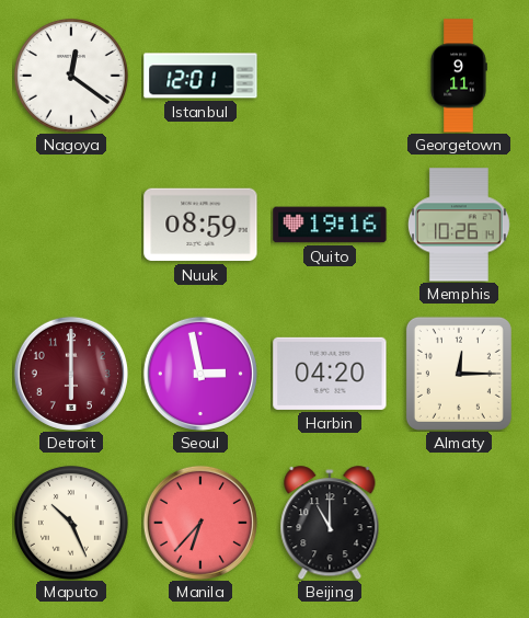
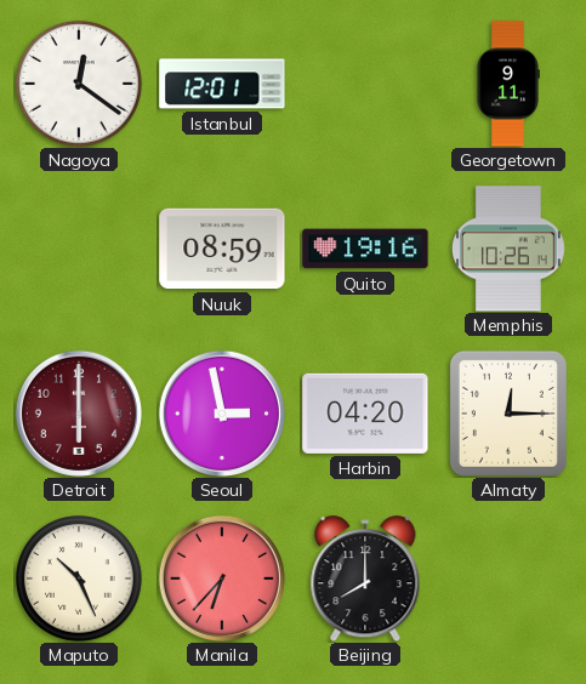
Beijing: 11:00 -> 8:00 (365, 578)
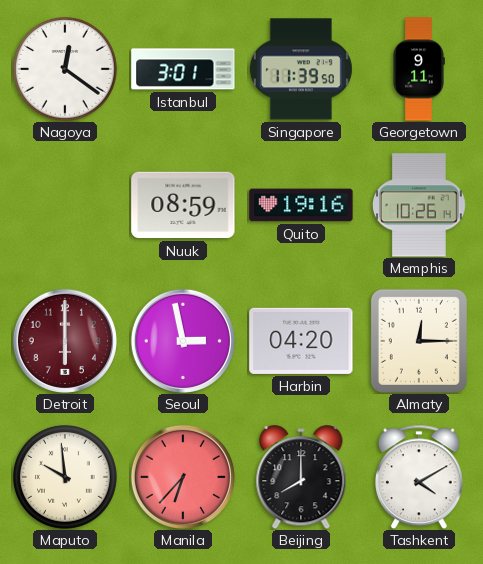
Istanbul: 12:01 -> 3:01 (183, 69)
Singapore: none -> 11:39 (301, 69)
Maputo: 10:26 -> 9:59 (65, 477)
Tashkent: none -> 4:10 (419, 477)
